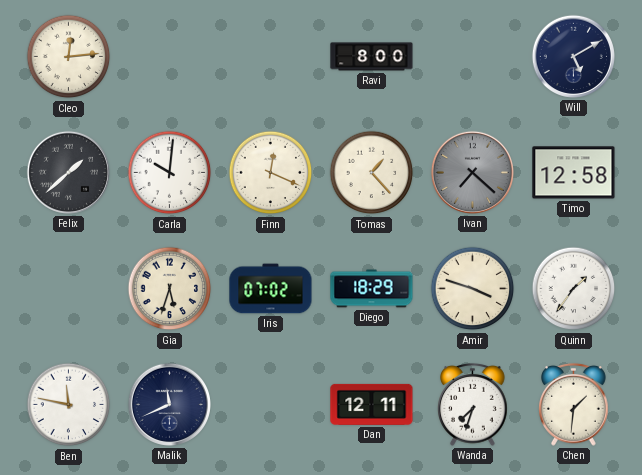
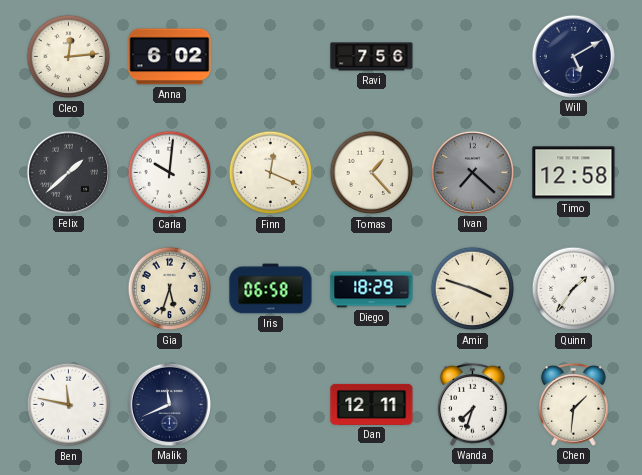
Anna: none -> 6:02 (170, 57)
Ravi: 8:00 -> 7:56 (372, 57)
Iris: 07:02 -> 06:58 (271, 289)
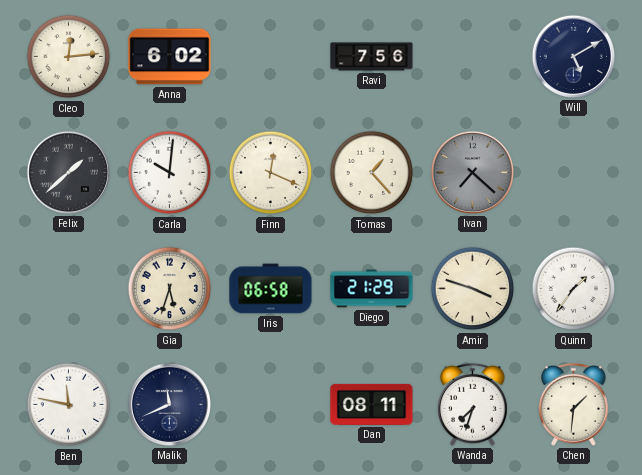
Timo: 12:58 -> none (574, 173)
Diego: 18:29 -> 21:29 (372, 289)
Dan: 12:11 -> 08:11 (372, 404)
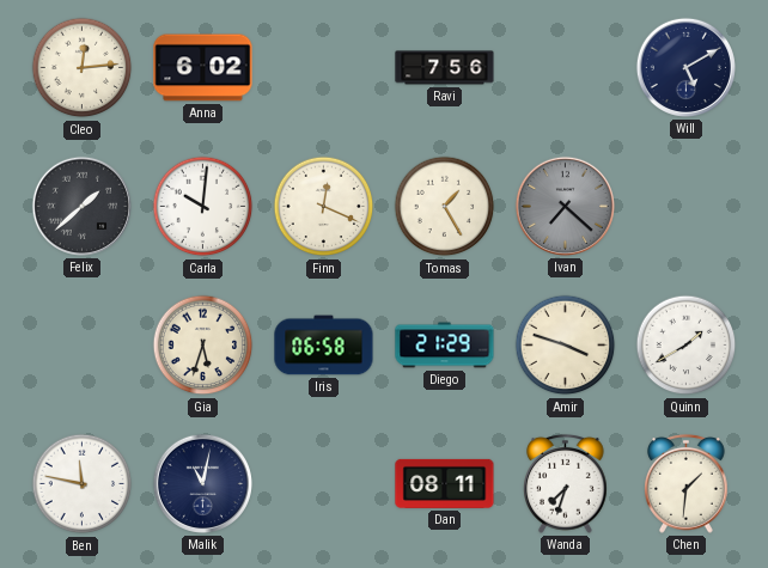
Tomas: 1:23 -> 1:25 (445, 207)
Quinn: 1:36 -> 1:40 (687, 346)
Malik: 11:41 -> 11:02 (202, 483)
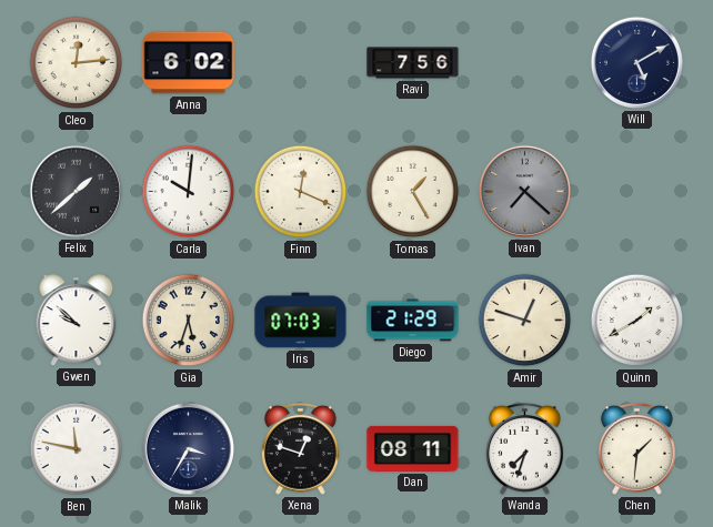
Gwen: none -> 9:52 (77, 321)
Iris: 06:58 -> 07:03 (301, 321)
Amir: 3:48 -> 12:48 (525, 321)
Malik: 11:02 -> 3:35 (188, 448)
Xena: none -> 12:48 (301, 448)
